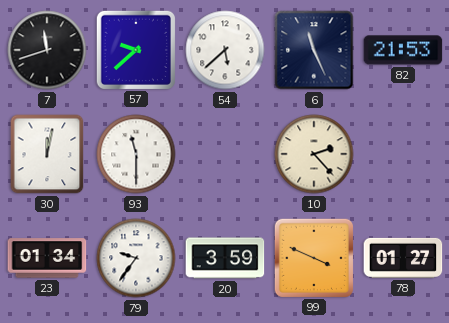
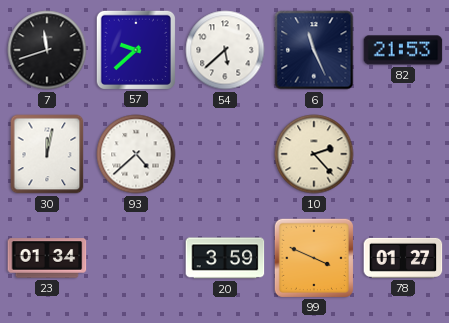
93: 11:30 -> 4:38 (136, 154)
79: 9:36 -> none (136, 258)
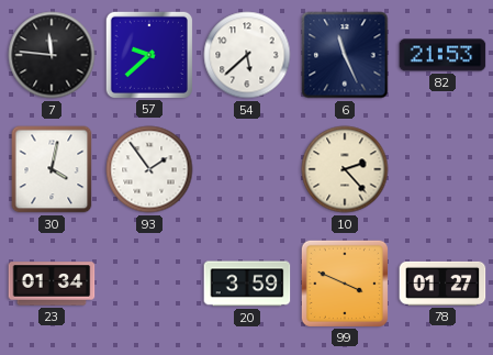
7: 11:42 -> 11:46 (52, 55)
30: 12:02 -> 4:02 (52, 169)
93: 4:38 -> 1:54 (149, 169)
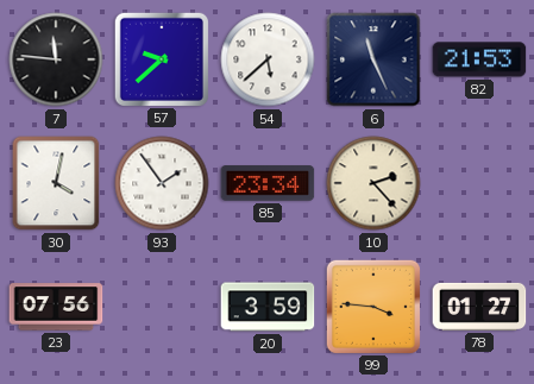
85: none -> 23:34 (268, 183)
23: 01:34 -> 07:56 (56, 307)
99: 3:49 -> 3:46 (372, 306)
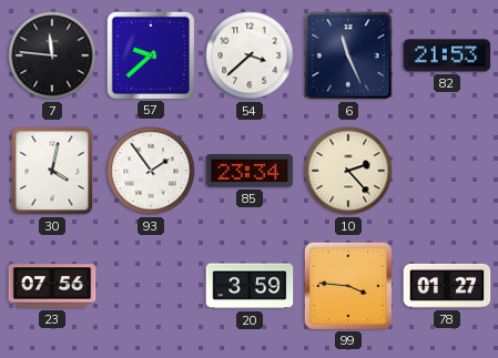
54: 5:38 -> 3:38 (250, 55)
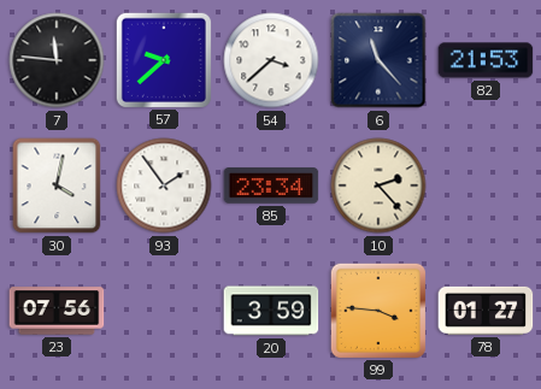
6: 11:26 -> 11:23 (378, 60)
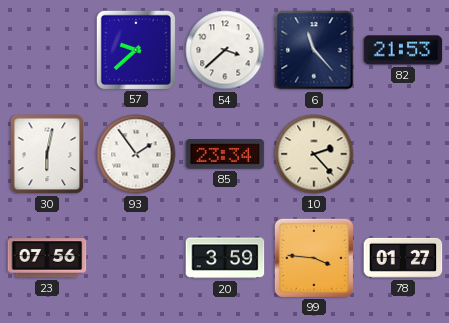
7: 11:46 -> none (57, 60)
30: 4:02 -> 6:02 (47, 154)
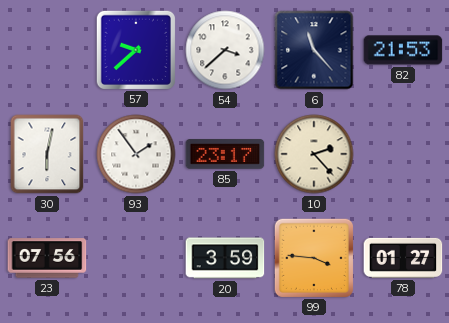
85: 23:34 -> 23:17 (225, 154)
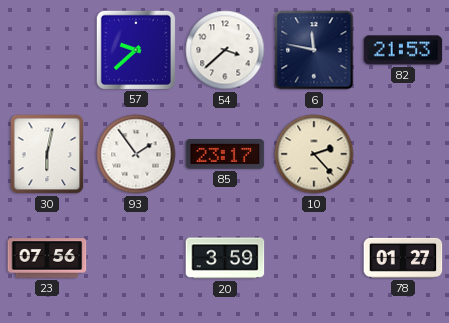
6: 11:23 -> 11:47 (314, 50)
99: 3:46 -> none (313, 257)
